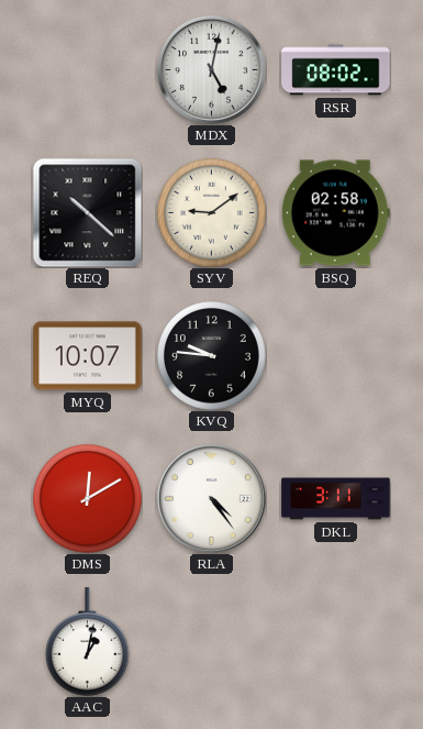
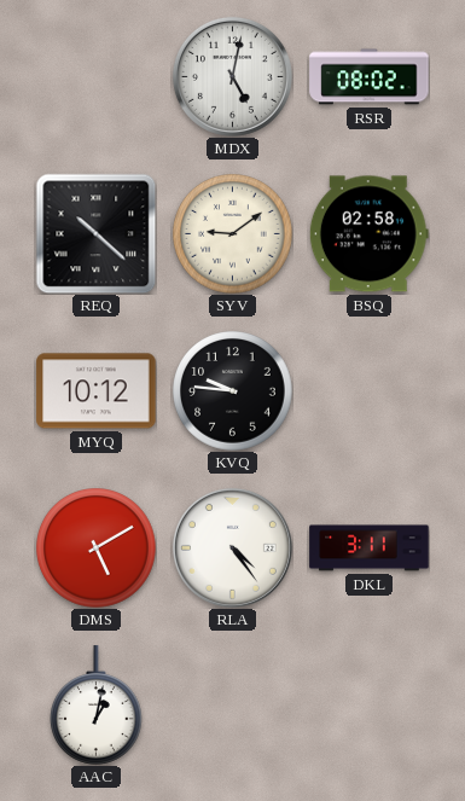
MYQ: 10:07 -> 10:12 (97, 391)
DMS: 12:10 -> 5:10 (97, 548)
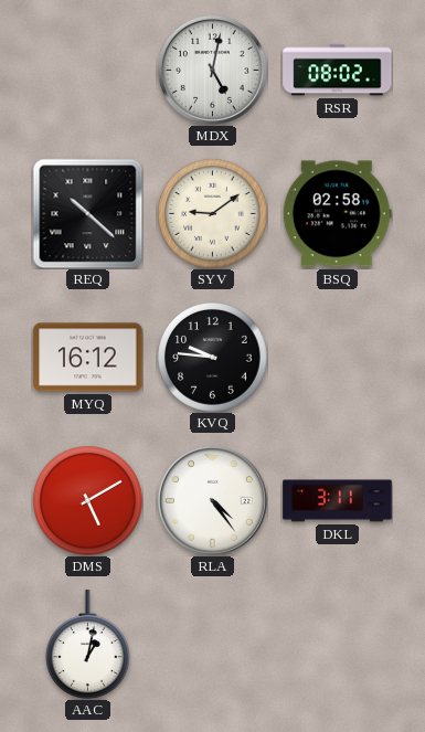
MYQ: 10:12 -> 16:12 (88, 358)
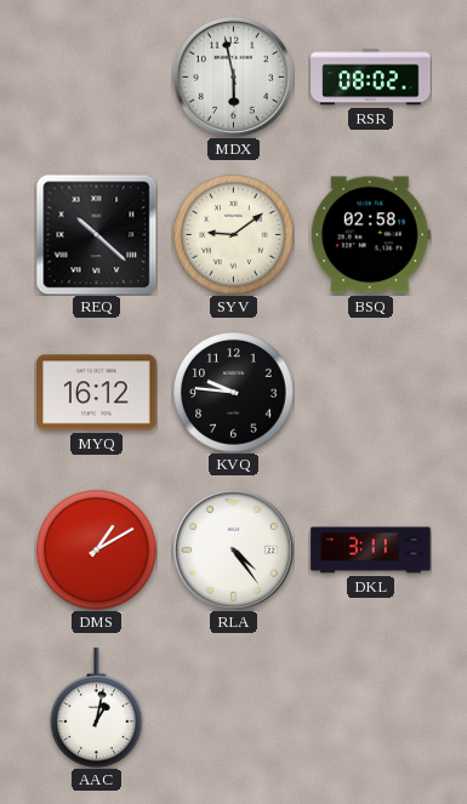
MDX: 5:02 -> 5:58 (233, 76)
DMS: 5:10 -> 1:10 (97, 551)
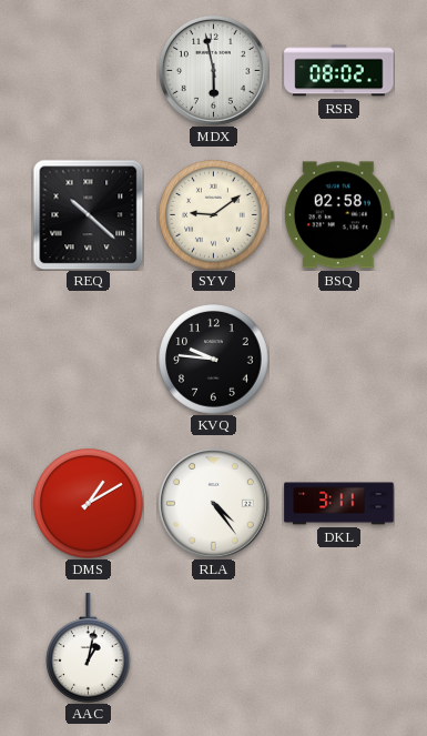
MYQ: 16:12 -> none (97, 393)
